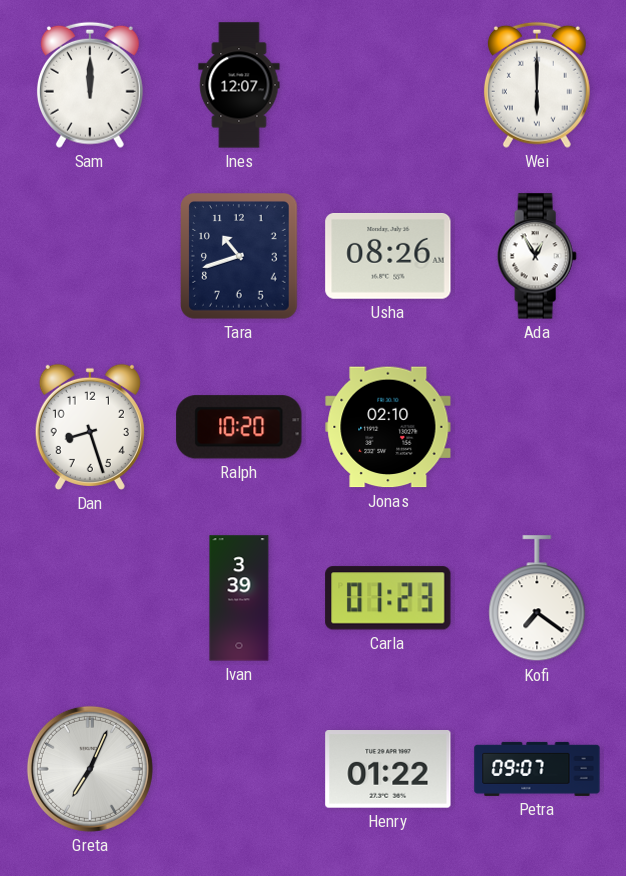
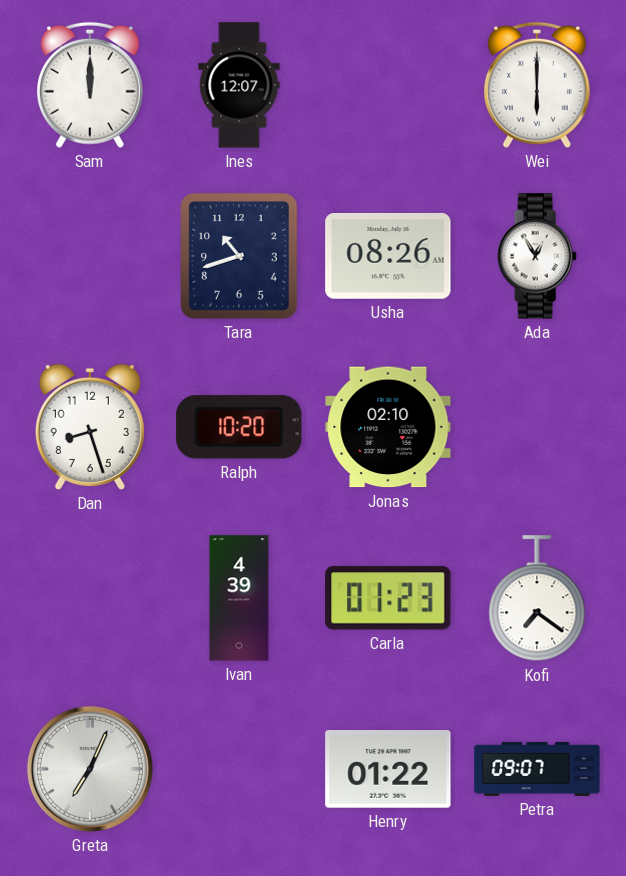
Ivan: 3:39 -> 4:39 (239, 598)
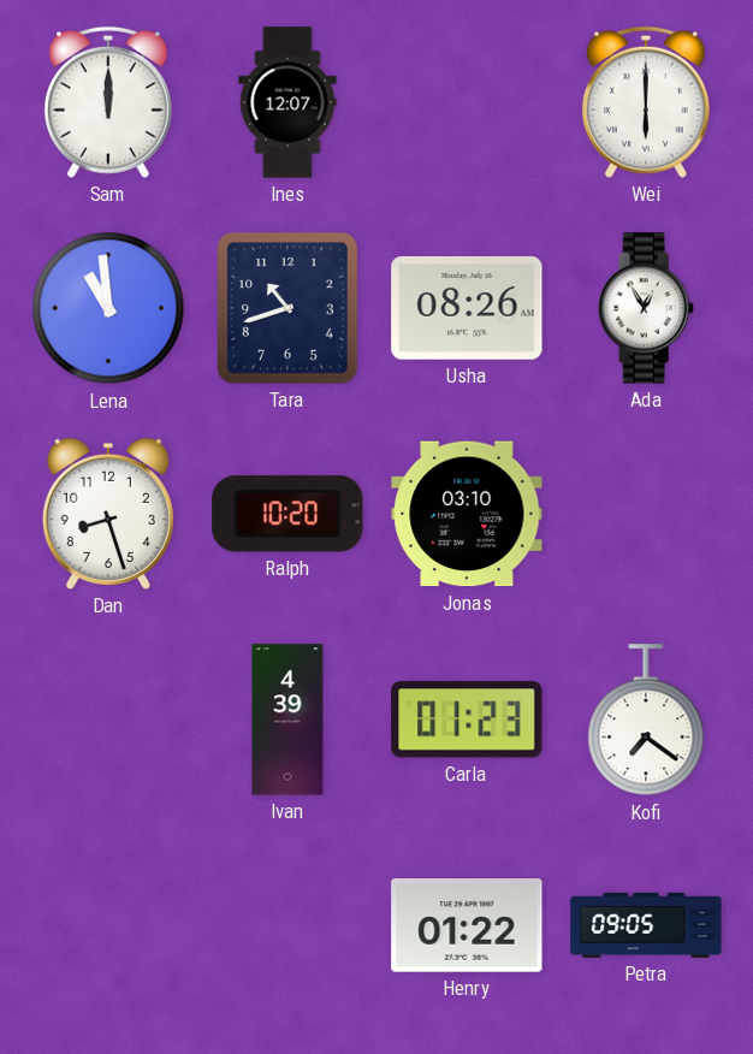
Lena: none -> 10:59 (108, 308)
Jonas: 02:10 -> 03:10 (467, 514)
Greta: 7:04 -> none (90, 769)
Petra: 09:07 -> 09:05 (646, 925)
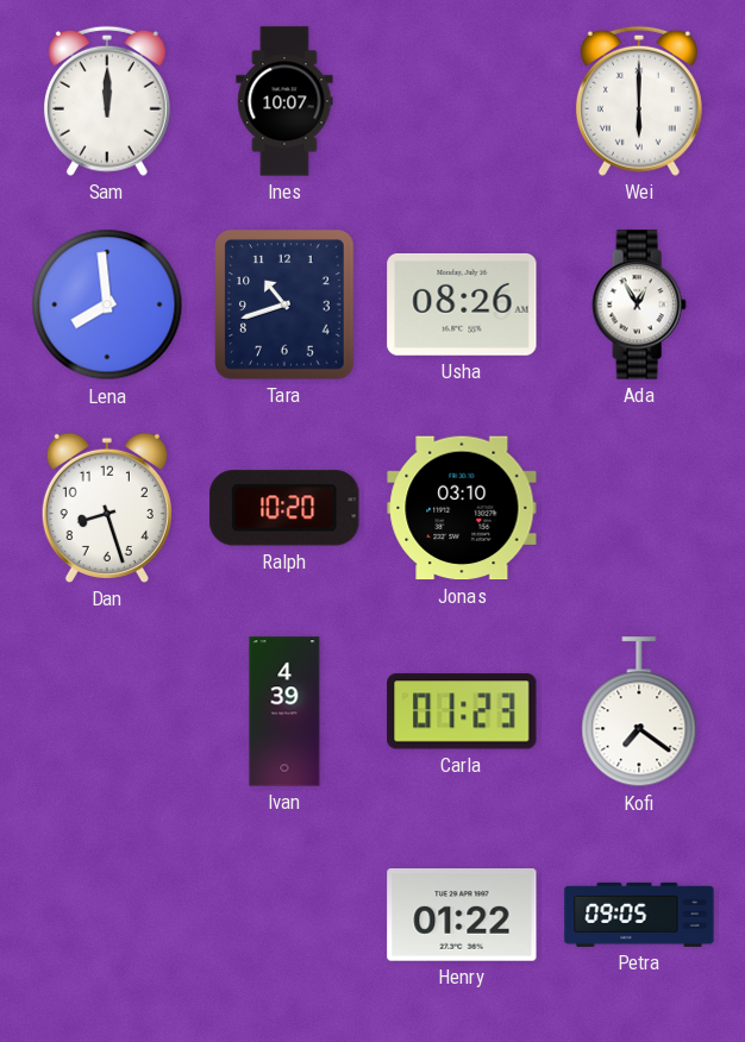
Ines: 12:07 -> 10:07 (284, 101)
Lena: 10:59 -> 7:59 (107, 305)
